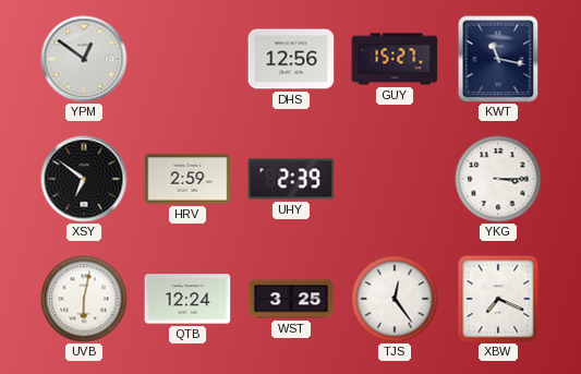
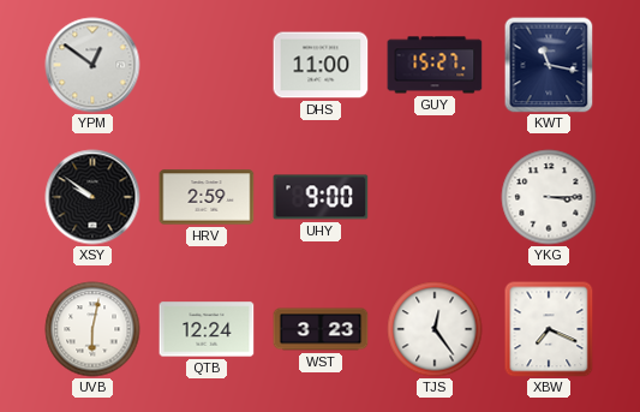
DHS: 12:56 -> 11:00 (321, 65)
XSY: 6:51 -> 9:51 (92, 197)
UHY: 2:39 -> 9:00 (321, 197)
WST: 3:25 -> 3:23 (321, 329)
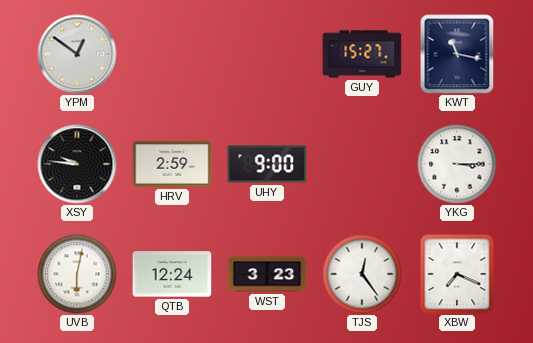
DHS: 11:00 -> none (321, 65)
XSY: 9:51 -> 9:46 (77, 164)
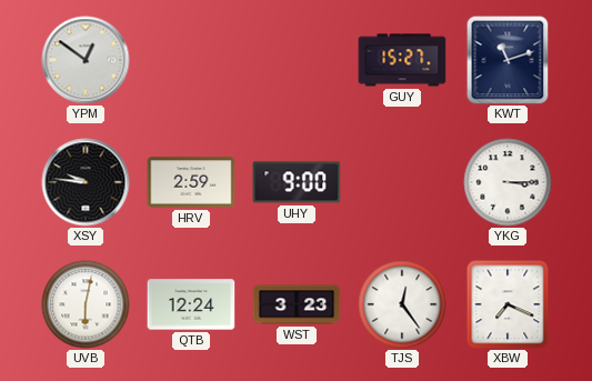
KWT: 11:17 -> 11:12 (508, 60)
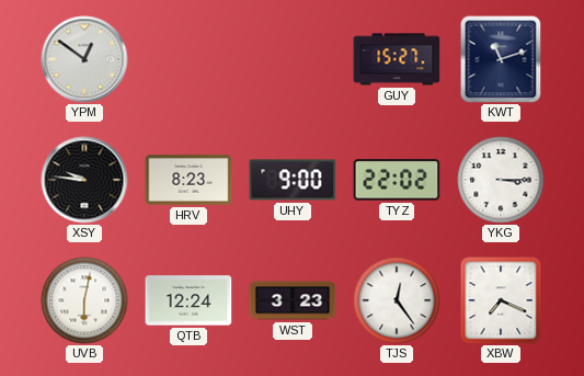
HRV: 2:59 -> 8:23 (188, 180)
TYZ: none -> 22:02 (397, 180)
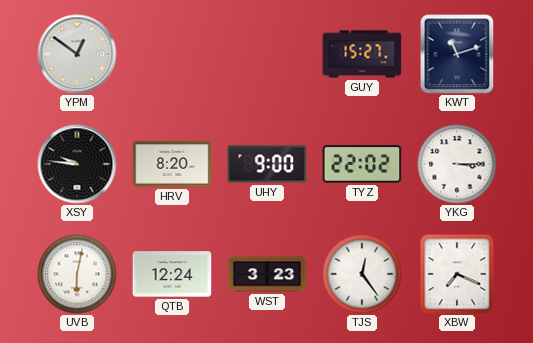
HRV: 8:23 -> 8:20 (172, 164)
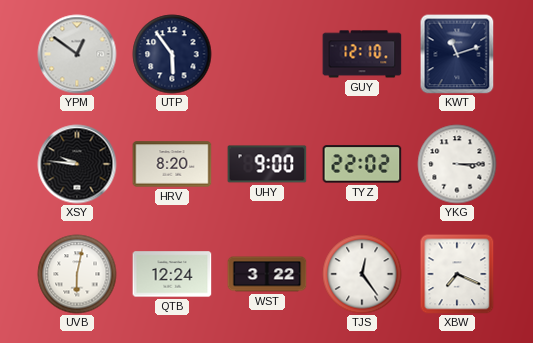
UTP: none -> 5:54 (172, 54)
GUY: 15:27 -> 12:10 (362, 54)
WST: 3:23 -> 3:22 (267, 274)
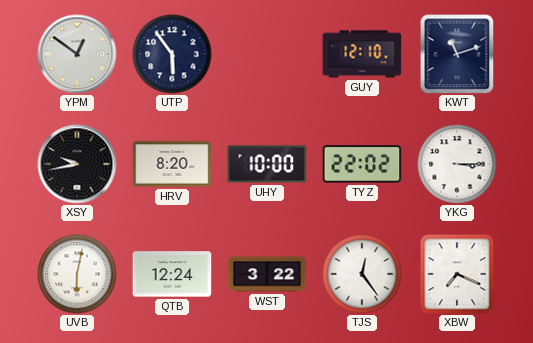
XSY: 9:46 -> 9:43 (77, 164)
UHY: 9:00 -> 10:00 (267, 164)
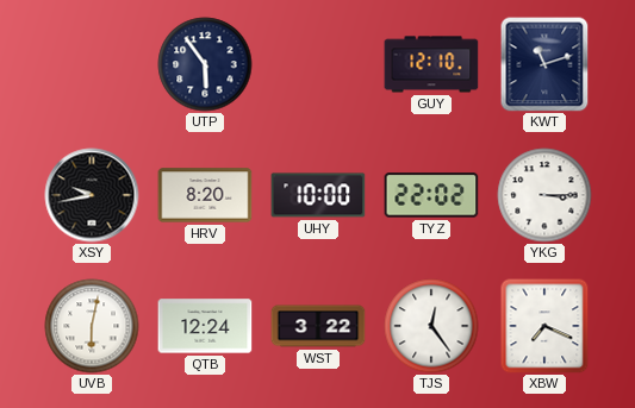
YPM: 12:51 -> none (77, 54)
